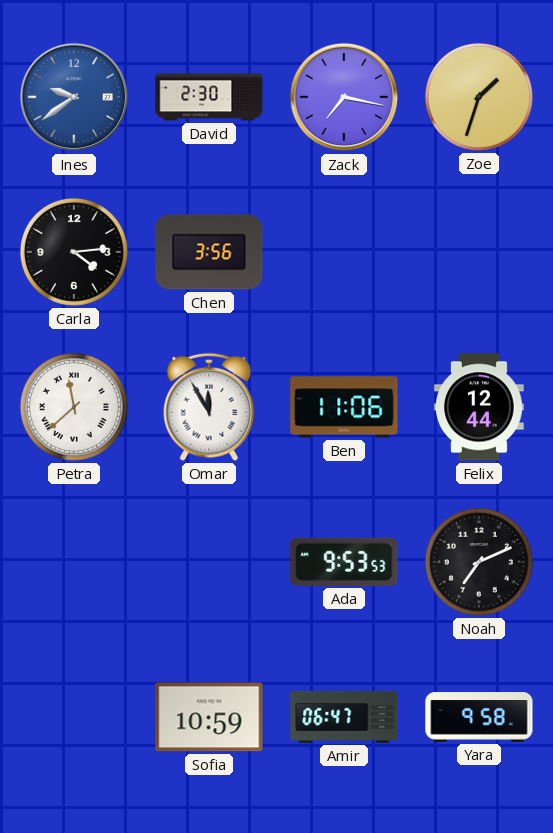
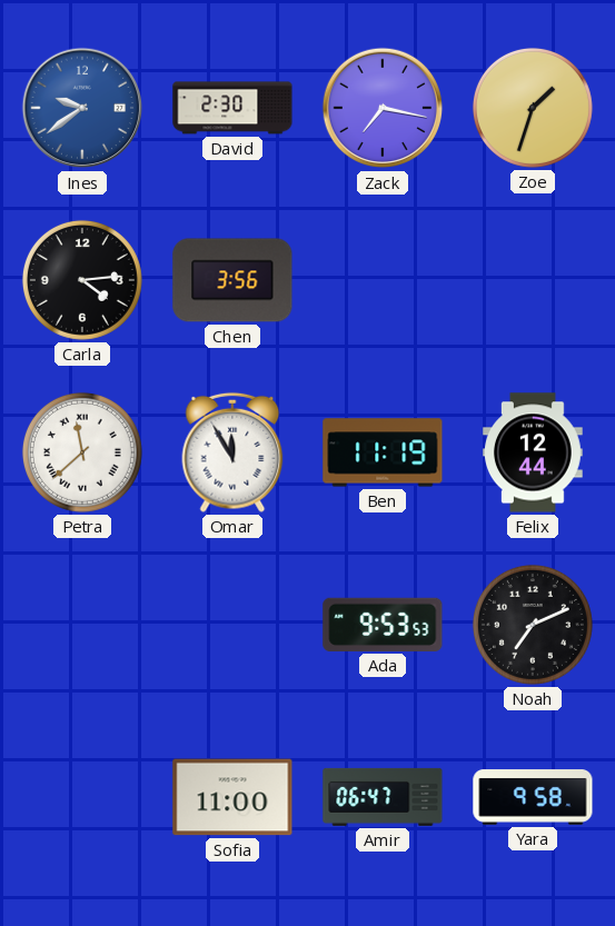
Ben: 11:06 -> 11:19 (383, 452)
Sofia: 10:59 -> 11:00 (232, 797)
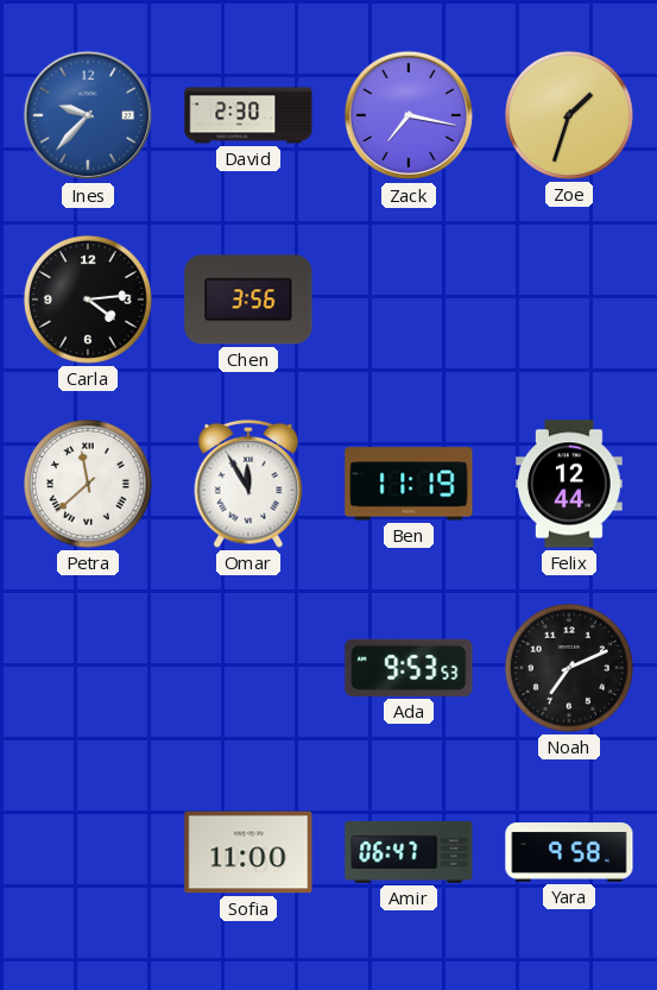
Ines: 9:39 -> 9:37 (88, 115)
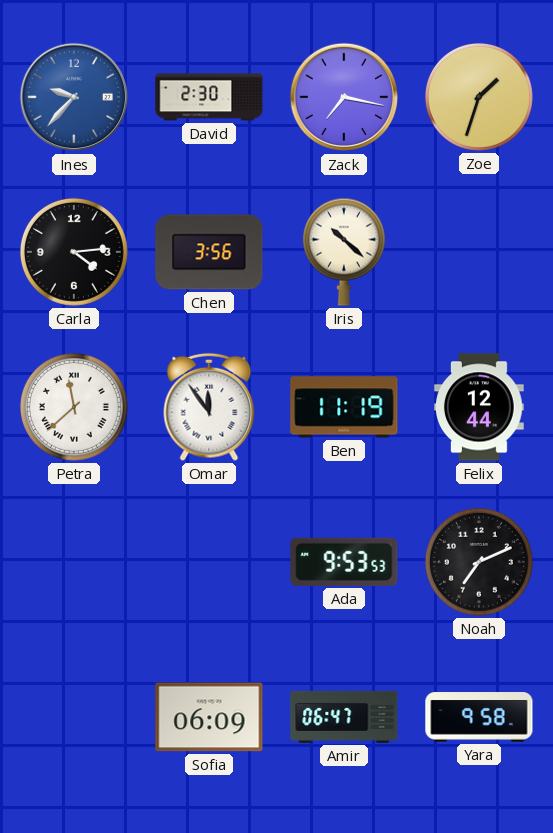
Iris: none -> 10:22 (344, 252)
Omar: 11:55 -> 11:54 (209, 407)
Sofia: 11:00 -> 06:09 (209, 717)
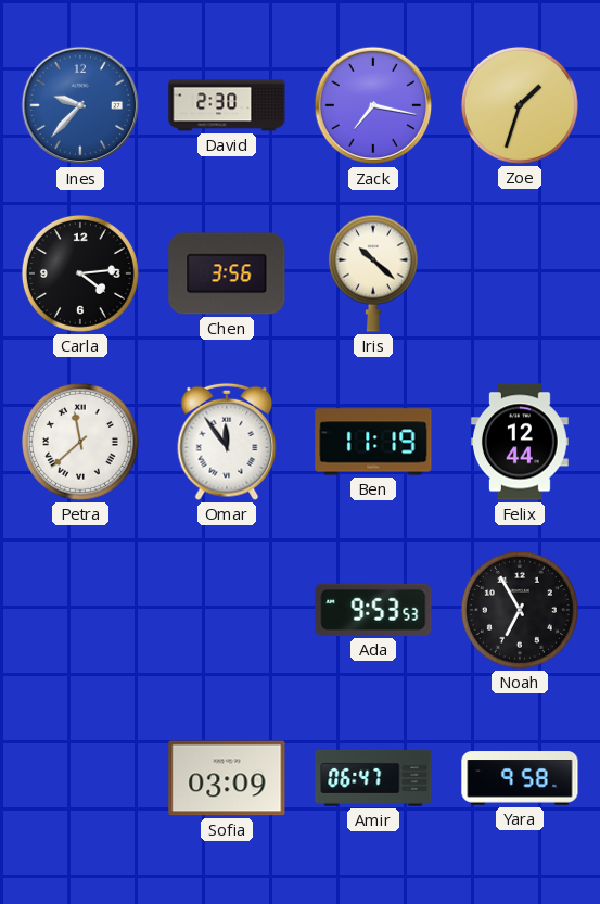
Noah: 7:11 -> 6:55 (520, 610)
Sofia: 06:09 -> 03:09 (227, 778)
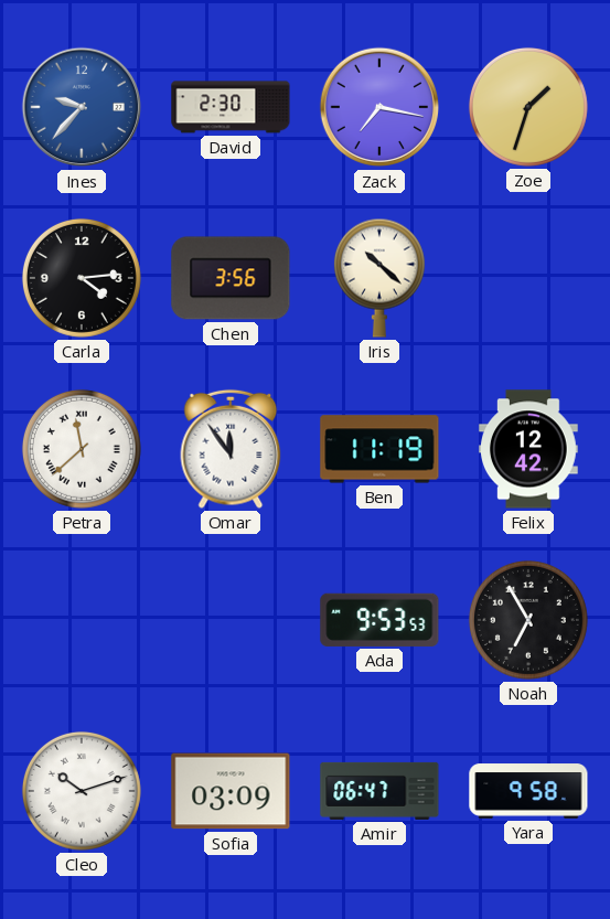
Felix: 12:44 -> 12:42 (529, 449)
Cleo: none -> 10:12 (82, 791)
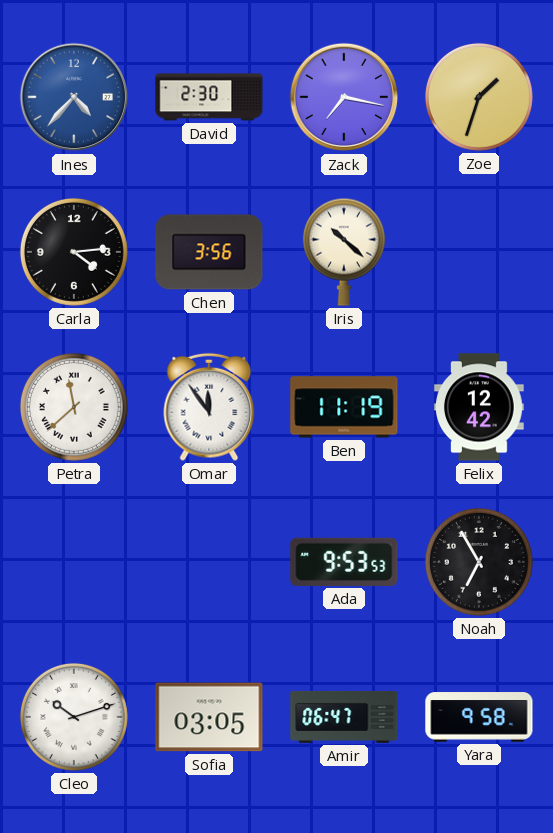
Ines: 9:37 -> 4:37 (74, 97)
Sofia: 03:09 -> 03:05 (209, 717)
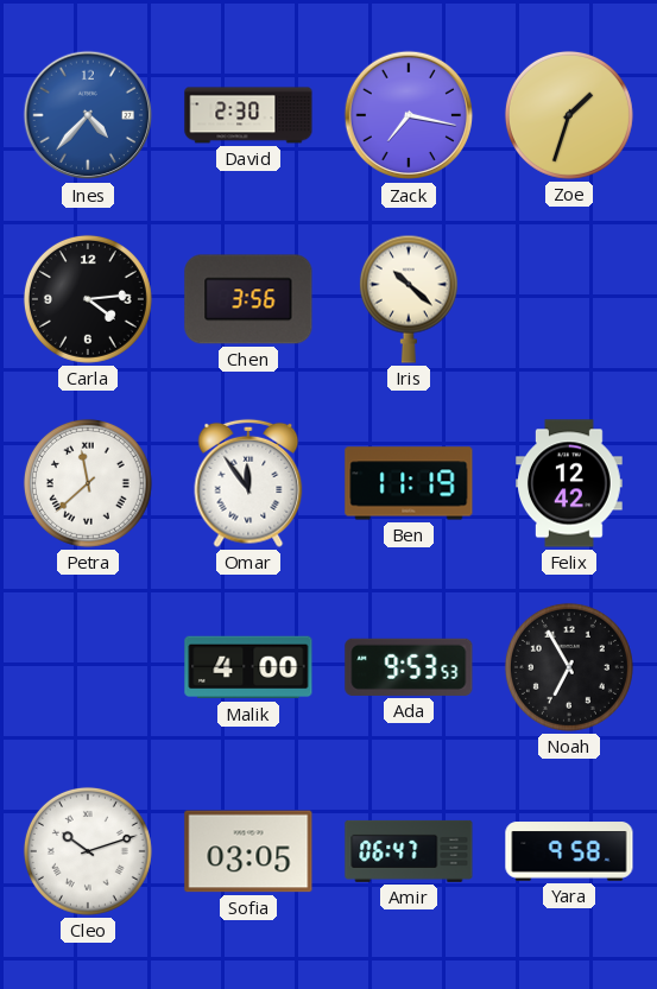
Malik: none -> 4:00 (248, 667)
